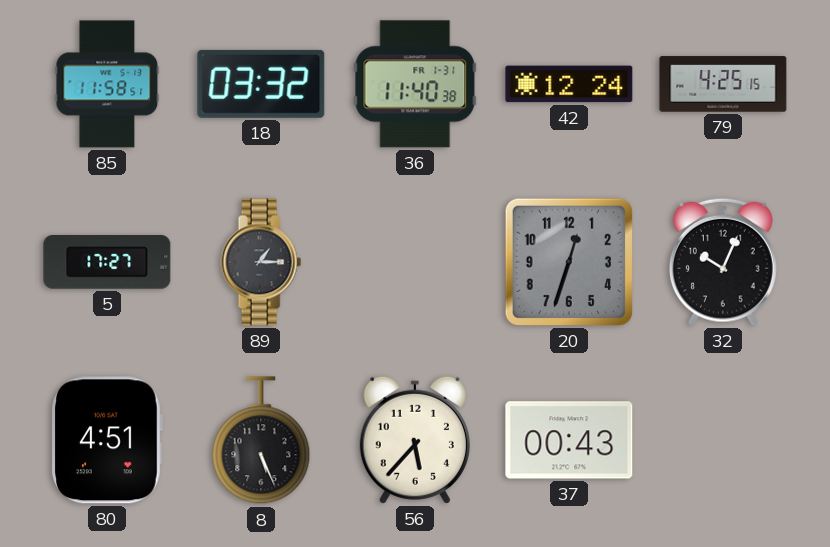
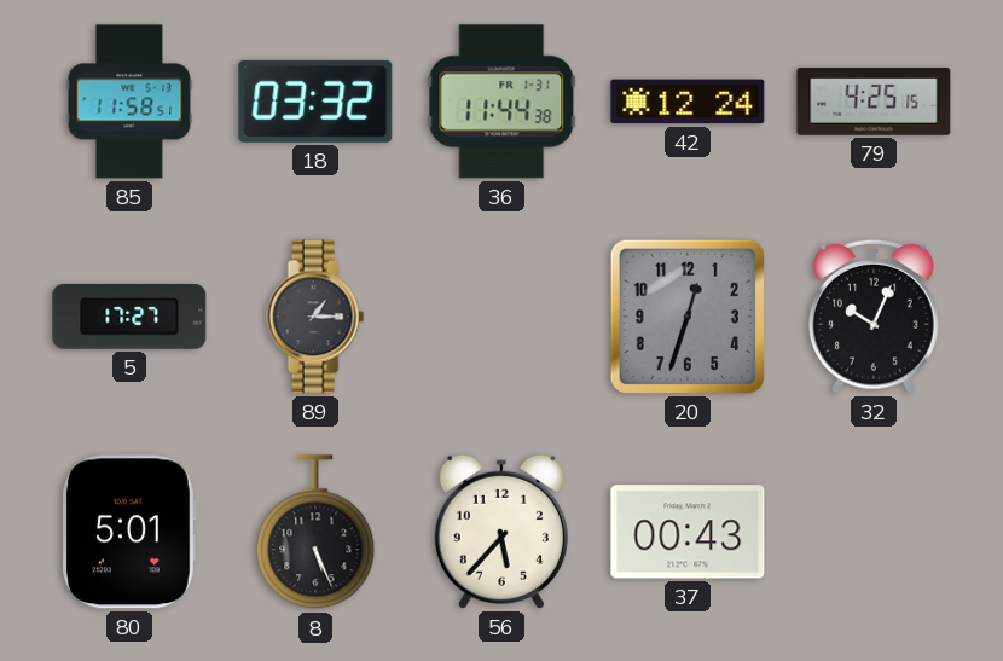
36: 11:40 -> 11:44 (502, 102)
80: 4:51 -> 5:01 (129, 532)
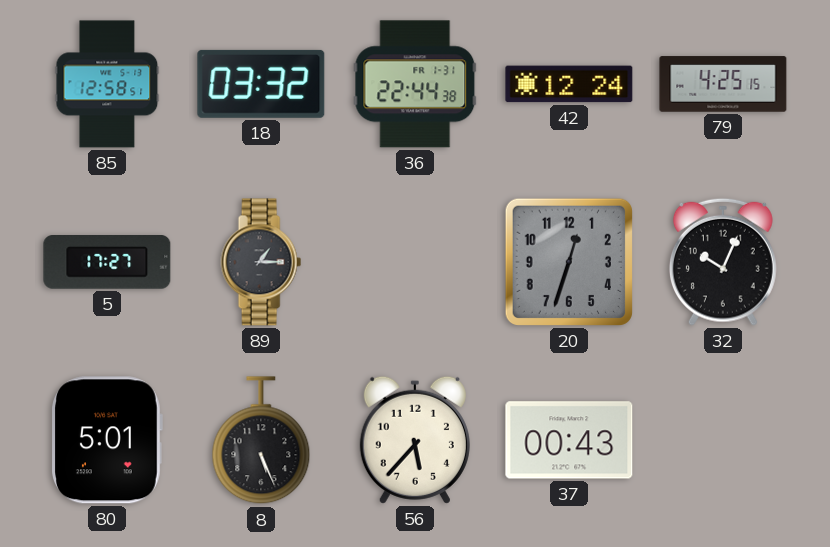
85: 11:58 -> 12:58 (107, 84)
36: 11:44 -> 22:44 (415, 84)
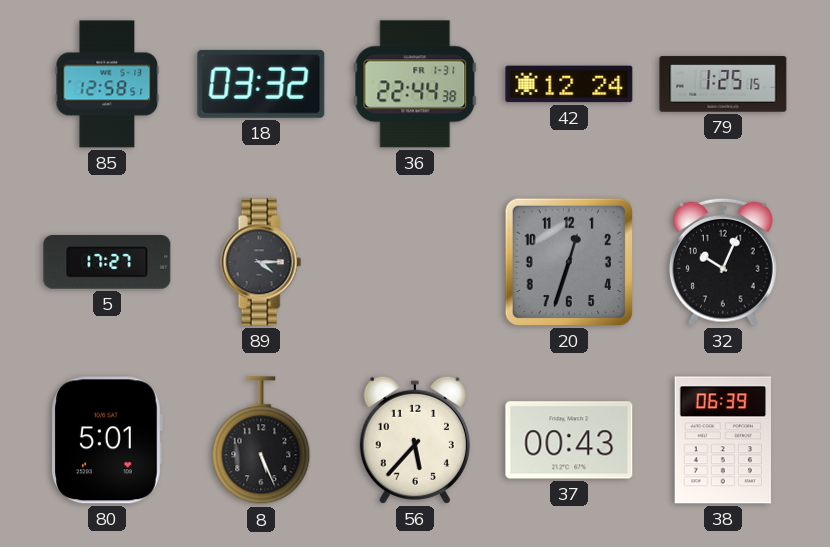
79: 4:25 -> 1:25 (723, 84)
89: 1:15 -> 4:15 (261, 262)
38: none -> 06:39 (722, 440)
